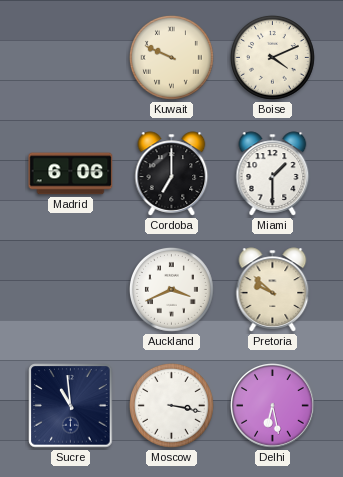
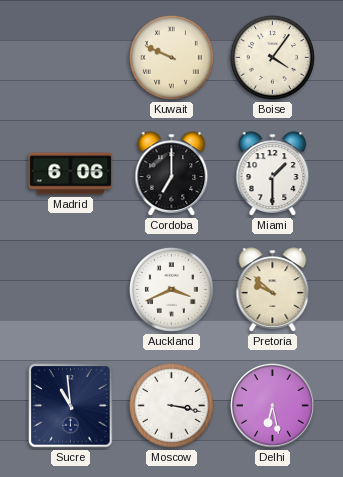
Boise: 4:11 -> 4:06 (272, 57)
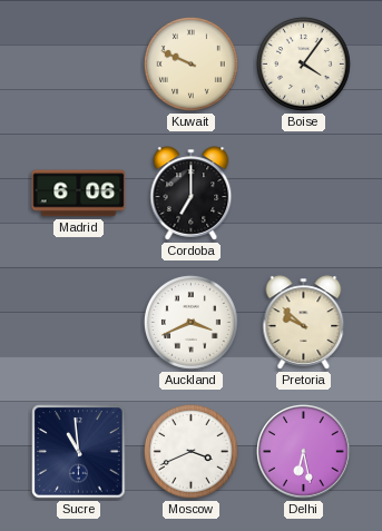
Miami: 1:30 -> none (273, 174)
Moscow: 3:17 -> 3:41 (190, 451)
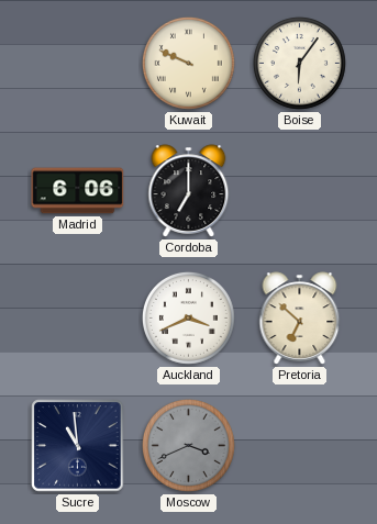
Boise: 4:06 -> 6:06 (299, 63)
Pretoria: 9:52 -> 6:52 (300, 319)
Moscow dial: white -> grey (188, 445)
Delhi: 6:28 -> none (304, 452)
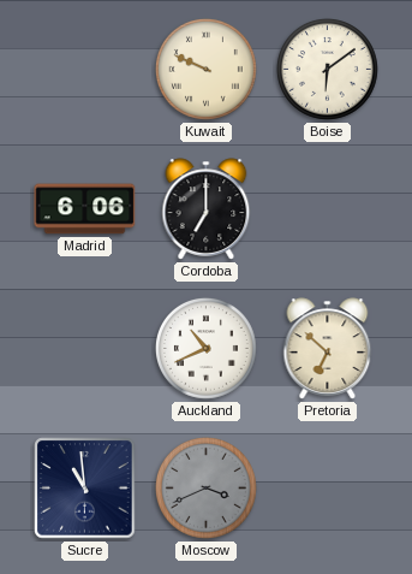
Boise: 6:06 -> 6:09 (327, 69)
Auckland: 3:41 -> 10:41 (205, 348)
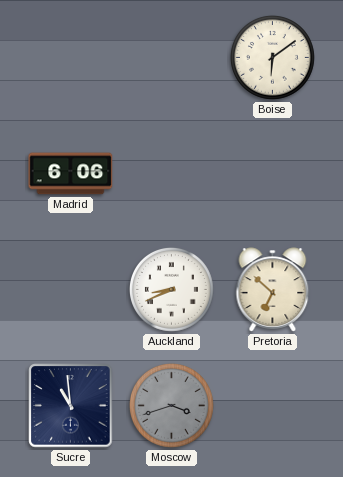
Kuwait: 9:49 -> none (205, 69)
Cordoba: 7:00 -> none (207, 209)
Auckland: 10:41 -> 8:41 (171, 289)
Moscow: 3:41 -> 3:42 (171, 405)
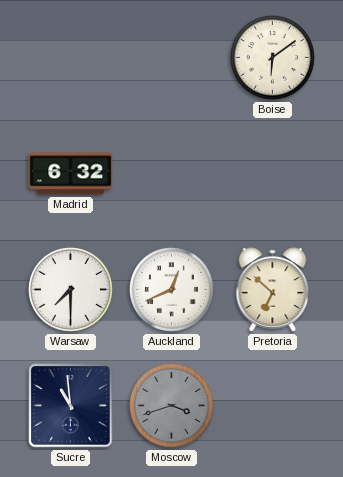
Madrid: 6:06 -> 6:32 (71, 174)
Warsaw: none -> 7:30 (70, 289)
Auckland: 8:41 -> 12:41 (171, 289)
